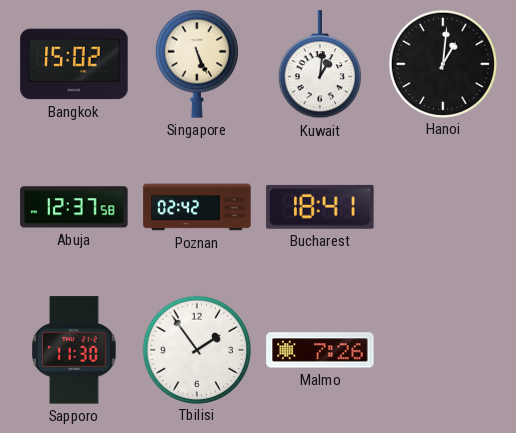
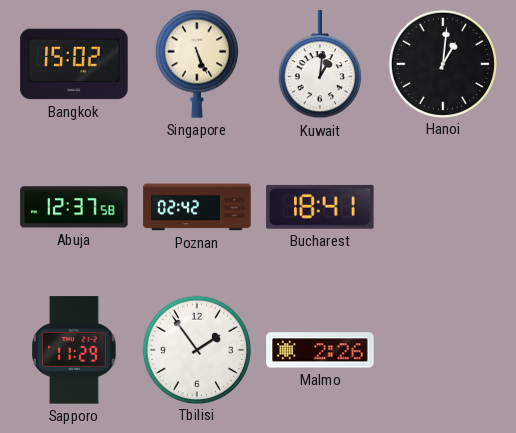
Sapporo: 11:30 -> 11:29 (74, 350)
Malmo: 7:26 -> 2:26 (320, 350)
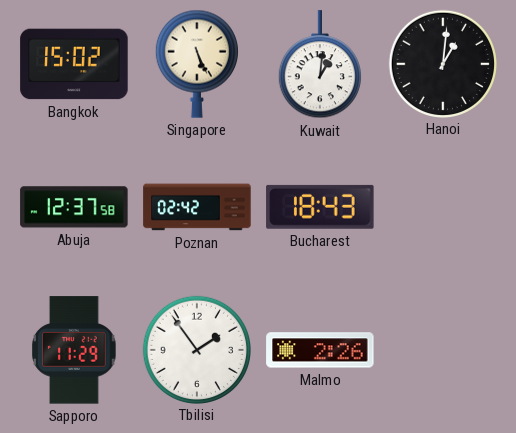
Bucharest: 18:41 -> 18:43 (320, 207)
